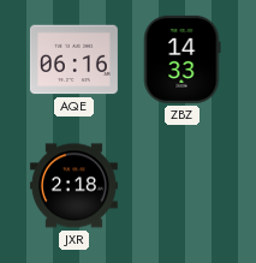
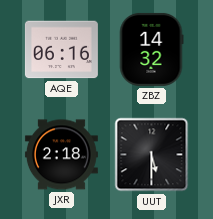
ZBZ: 14:33 -> 14:32 (151, 49)
UUT: none -> 5:30 (152, 155)
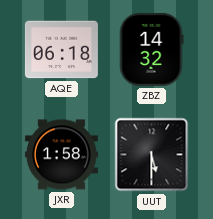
AQE: 06:16 -> 06:18 (61, 50)
JXR: 2:18 -> 1:58 (61, 155)
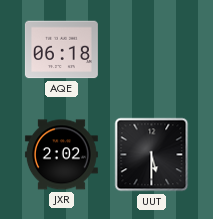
ZBZ: 14:32 -> none (151, 49)
JXR: 1:58 -> 2:02 (61, 155)
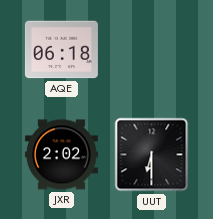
UUT: 5:30 -> 6:30 (152, 155)
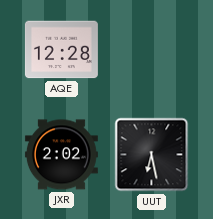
AQE: 06:18 -> 12:28 (61, 50)
UUT: 6:30 -> 6:28 (152, 155)
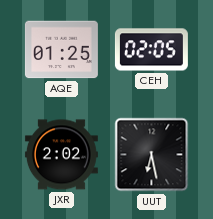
AQE: 12:28 -> 01:25 (61, 50)
CEH: none -> 02:05 (151, 50)
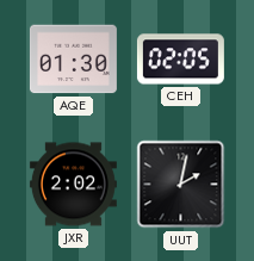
AQE: 01:25 -> 01:30 (73, 60)
UUT: 6:28 -> 2:02 (181, 185)
